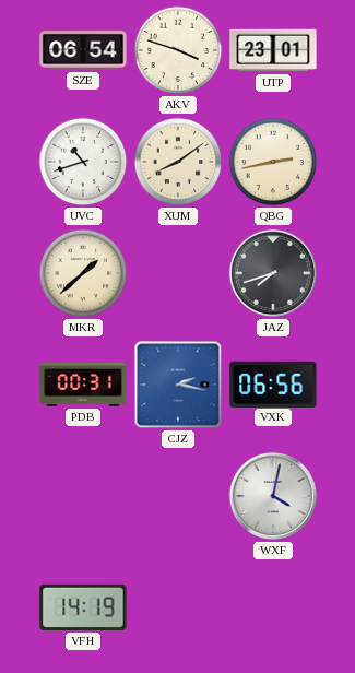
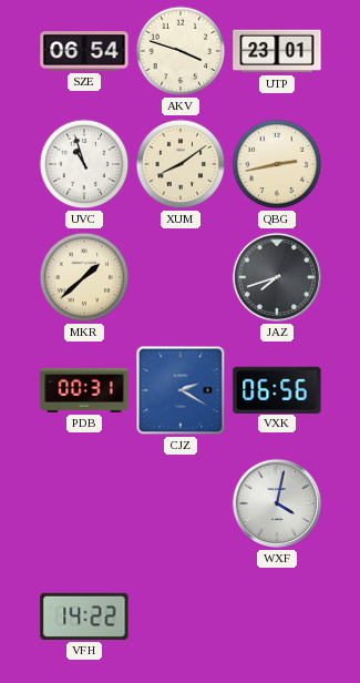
UVC: 10:42 -> 10:57 (84, 164)
CJZ: 2:17 -> 2:20 (181, 390)
VFH: 14:19 -> 14:22 (84, 616)
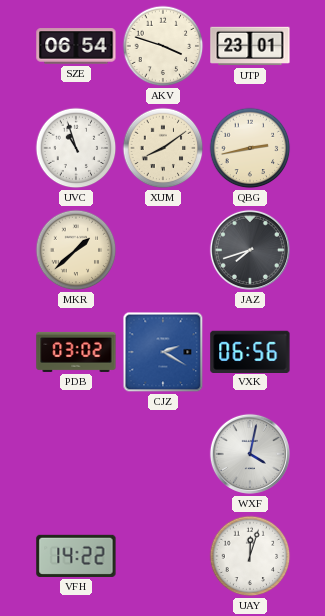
PDB: 00:31 -> 03:02 (76, 352)
UAY: none -> 12:03 (250, 556)
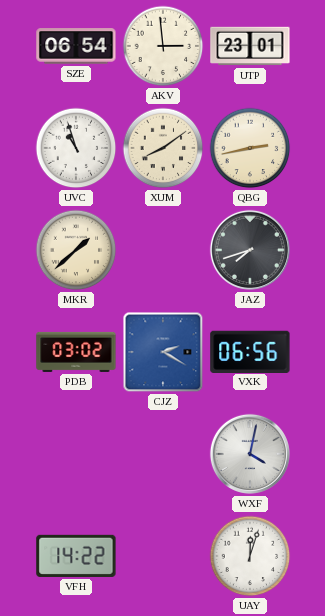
AKV: 3:48 -> 2:59 (163, 46)
